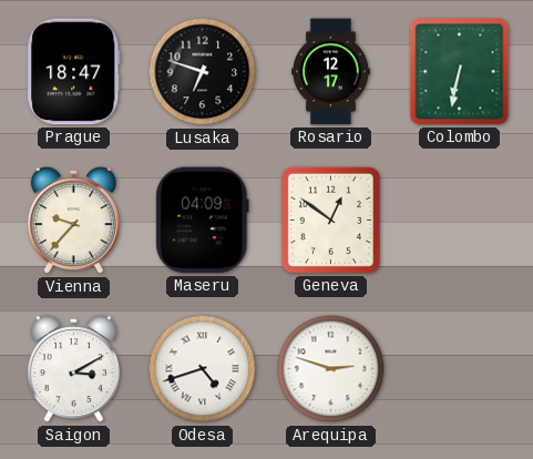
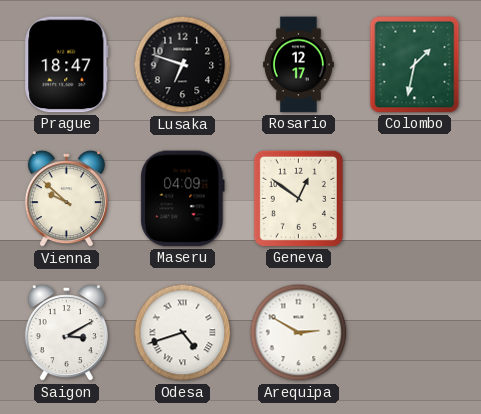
Colombo: 6:32 -> 1:32 (415, 65)
Vienna: 9:37 -> 9:52 (66, 199)
Arequipa: 2:48 -> 2:50 (299, 333)
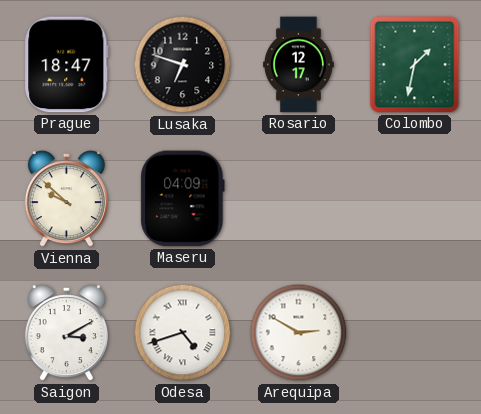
Geneva: 12:51 -> none (298, 198)
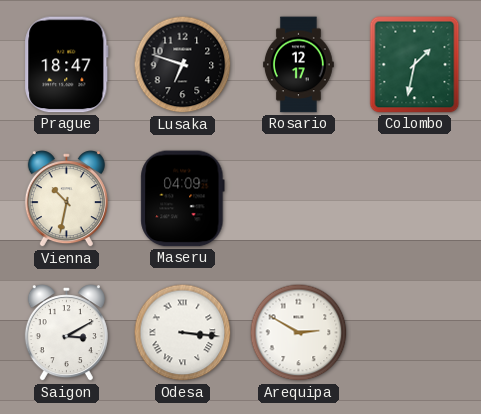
Vienna: 9:52 -> 10:32 (66, 199)
Odesa: 4:42 -> 3:16 (183, 333)
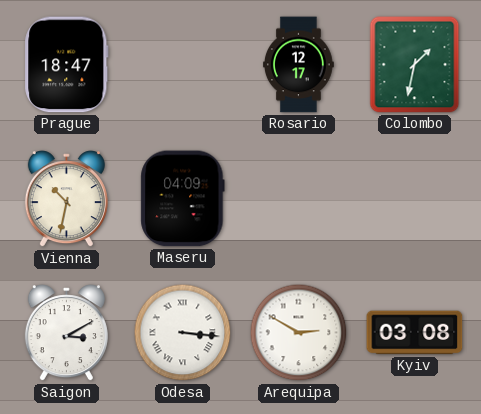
Lusaka: 6:48 -> none (183, 65)
Kyiv: none -> 03:08 (415, 333)
